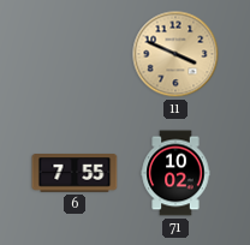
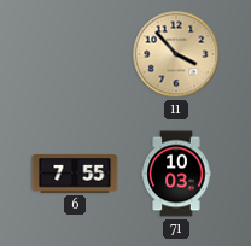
11: 3:49 -> 3:53 (176, 54)
71: 10:02 -> 10:03 (176, 174)
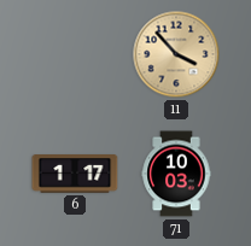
6: 7:55 -> 1:17 (75, 174)
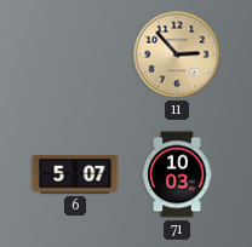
11: 3:53 -> 2:53 (177, 54)
6: 1:17 -> 5:07 (75, 174)
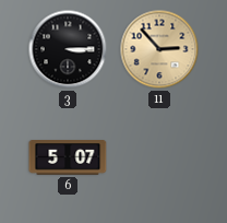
3: none -> 3:15 (68, 49)
71: 10:03 -> none (177, 174)
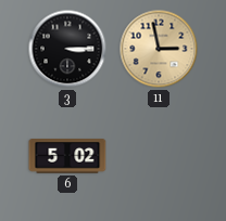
11: 2:53 -> 2:58 (159, 49)
6: 5:07 -> 5:02 (67, 156)
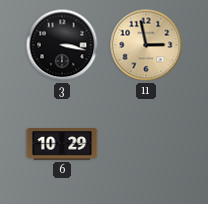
3: 3:15 -> 3:17 (62, 45)
6: 5:02 -> 10:29 (62, 144)
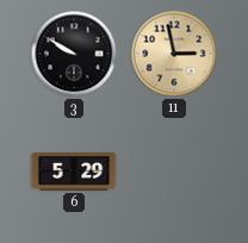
3: 3:17 -> 9:50 (74, 54)
6: 10:29 -> 5:29 (74, 172)
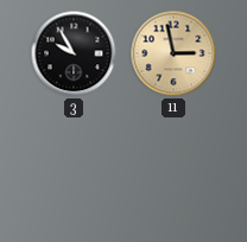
3: 9:50 -> 9:55 (74, 53)
6: 5:29 -> none (74, 172)
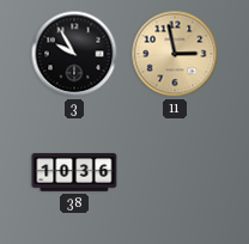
38: none -> 10:36 (74, 172)
